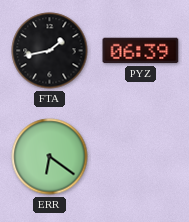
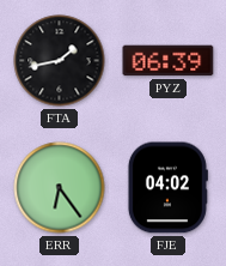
ERR: 6:21 -> 6:24 (60, 188)
FJE: none -> 04:02 (167, 188)
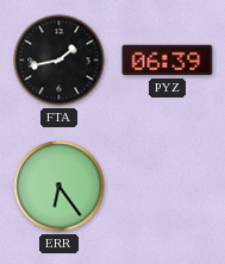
FJE: 04:02 -> none (167, 188)
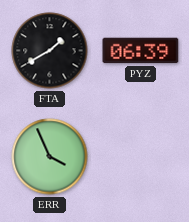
FTA: 1:43 -> 1:40 (50, 51)
ERR: 6:24 -> 3:56 (50, 157)
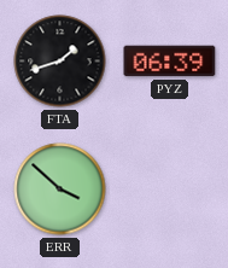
FTA: 1:40 -> 1:42 (60, 62)
ERR: 3:56 -> 3:52 (60, 190)
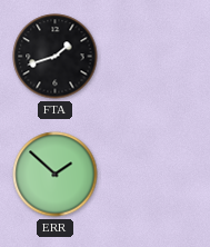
PYZ: 06:39 -> none (170, 62)
ERR: 3:52 -> 1:52 (56, 175)
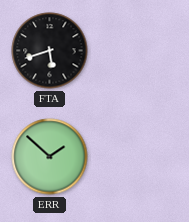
FTA: 1:42 -> 5:42 (50, 51)
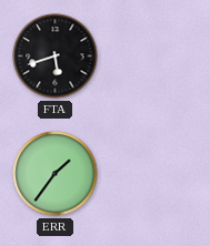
ERR: 1:52 -> 1:36 (56, 174)
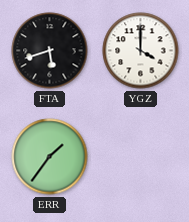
YGZ: none -> 4:00 (141, 51)
